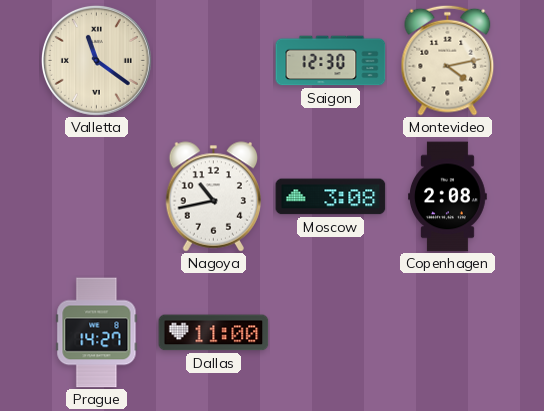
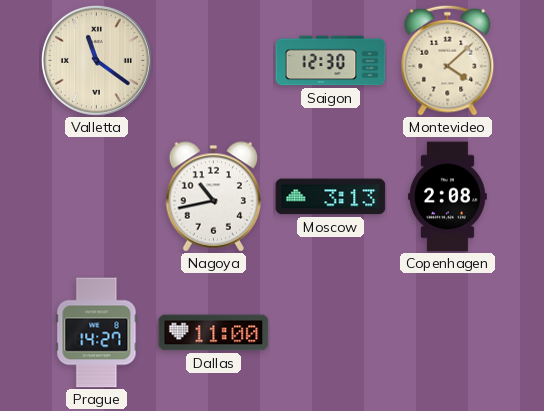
Montevideo: 4:13 -> 4:08 (448, 60)
Moscow: 3:08 -> 3:13 (331, 197)
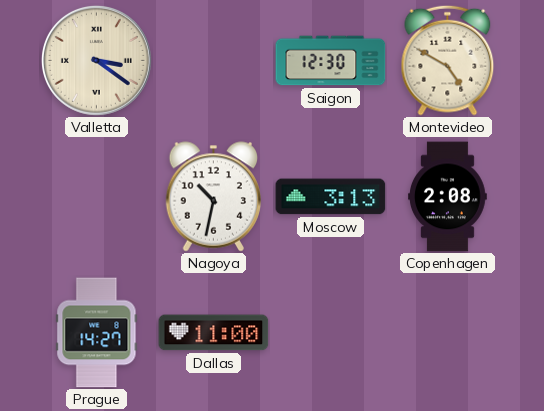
Valletta: 11:21 -> 3:21 (96, 60)
Montevideo: 4:08 -> 4:50 (448, 60)
Nagoya: 10:43 -> 10:32 (214, 197)
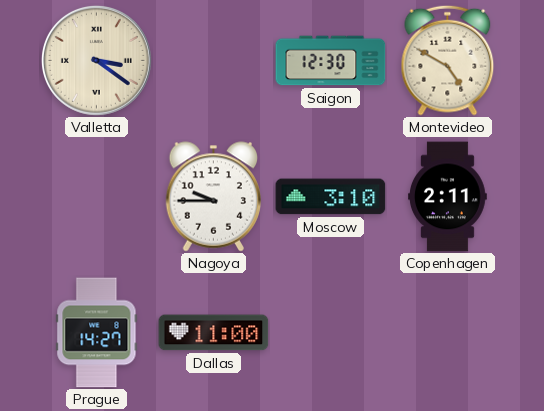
Nagoya: 10:32 -> 9:45 (214, 197)
Moscow: 3:13 -> 3:10 (331, 197)
Copenhagen: 2:08 -> 2:11 (448, 197)
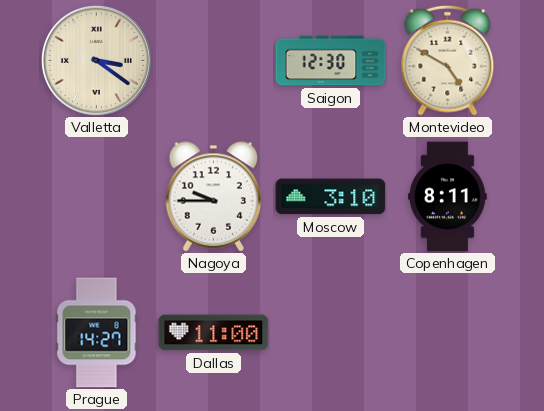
Copenhagen: 2:11 -> 8:11 (448, 197)
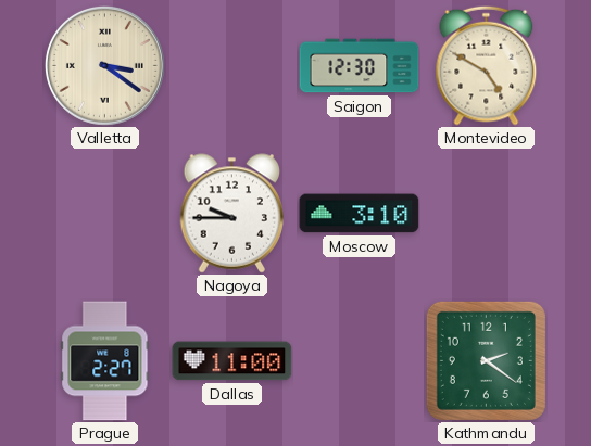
Copenhagen: 8:11 -> none (448, 197)
Prague: 14:27 -> 2:27 (105, 361)
Kathmandu: none -> 2:21 (486, 360)
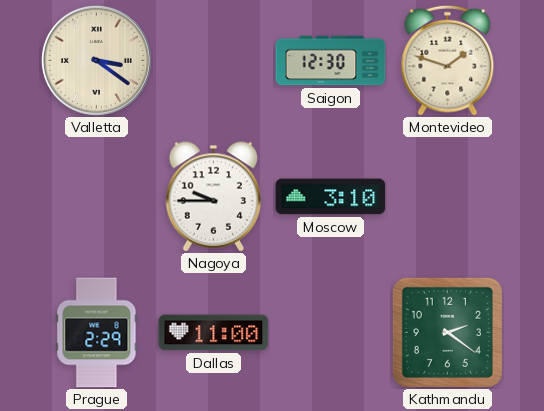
Montevideo: 4:50 -> 1:48 (448, 60)
Prague: 2:27 -> 2:29 (97, 333)
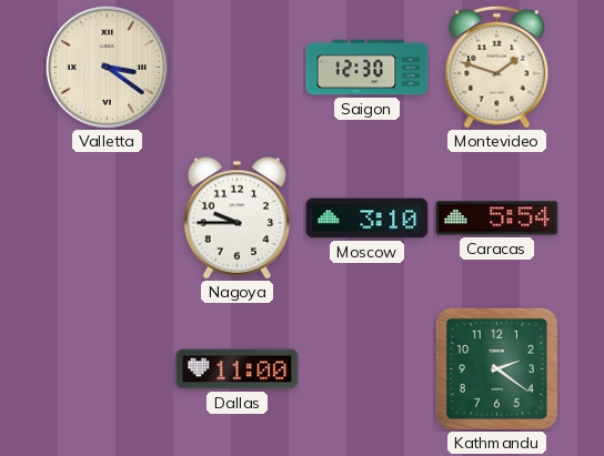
Caracas: none -> 5:54 (497, 219)
Prague: 2:29 -> none (97, 333)
